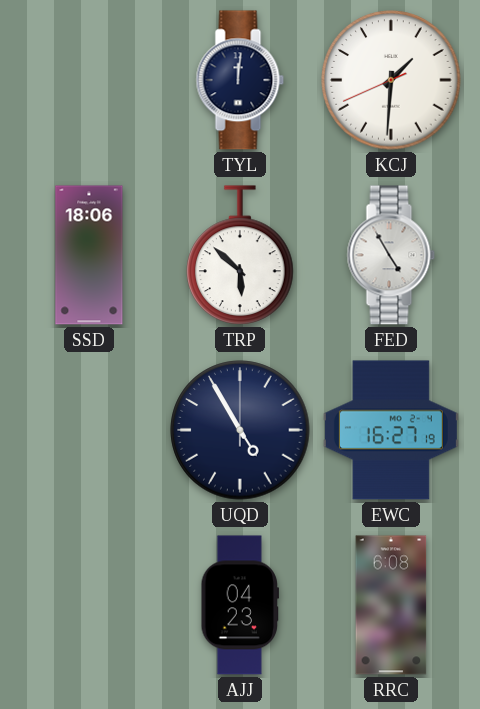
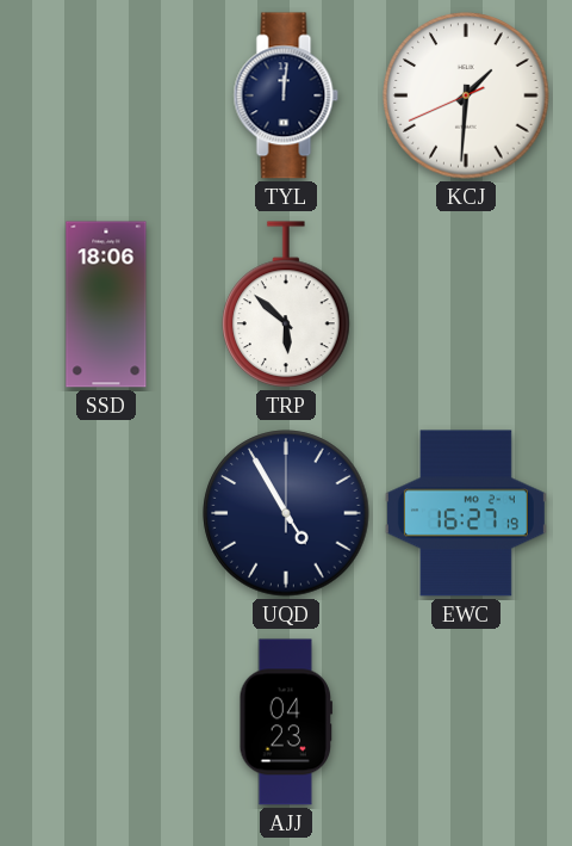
FED: 4:55 -> none (391, 255)
RRC: 6:08 -> none (391, 605)
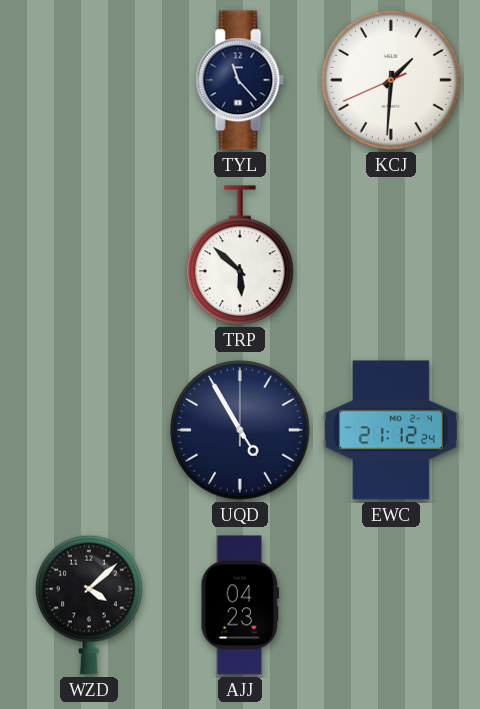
TYL: 12:01 -> 11:23 (240, 80)
SSD: 18:06 -> none (106, 304)
EWC: 16:27 -> 21:12 (391, 430)
WZD: none -> 4:08 (89, 605)
